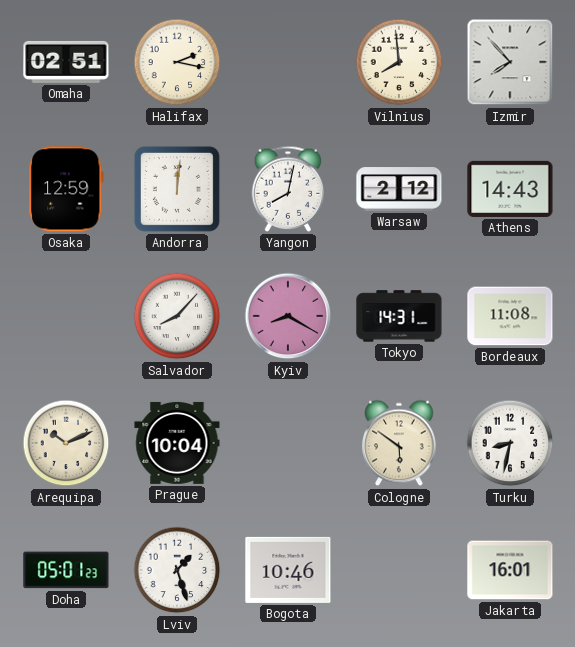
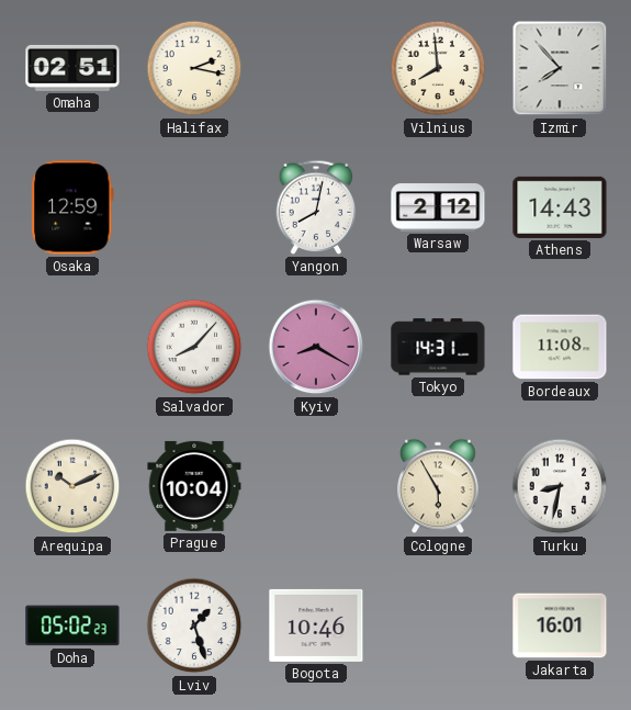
Andorra: 12:01 -> none (177, 189)
Cologne: 5:51 -> 5:55 (438, 486)
Doha: 05:01 -> 05:02 (72, 626)
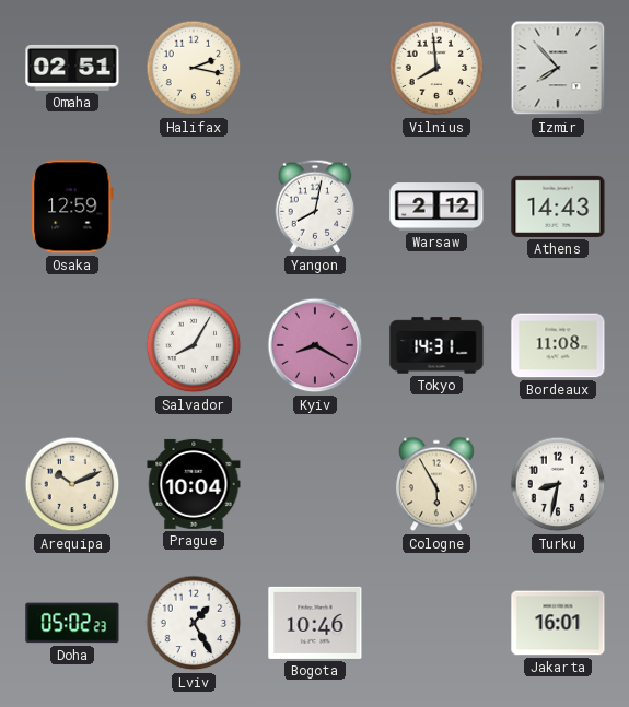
Salvador: 8:07 -> 8:05 (194, 345)
Lviv: 1:27 -> 1:25 (194, 623)
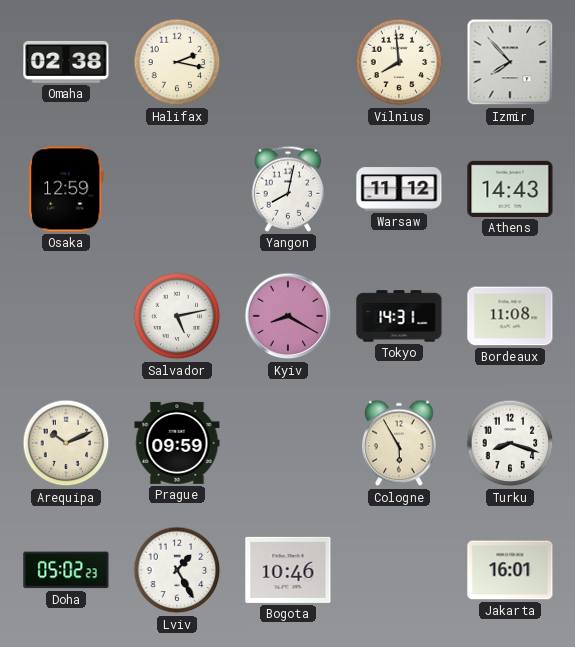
Omaha: 02:51 -> 02:38 (66, 62)
Warsaw: 2:12 -> 11:12 (399, 189)
Salvador: 8:05 -> 5:13 (177, 316)
Prague: 10:04 -> 09:59 (177, 443)
Turku: 8:32 -> 8:18 (510, 443)
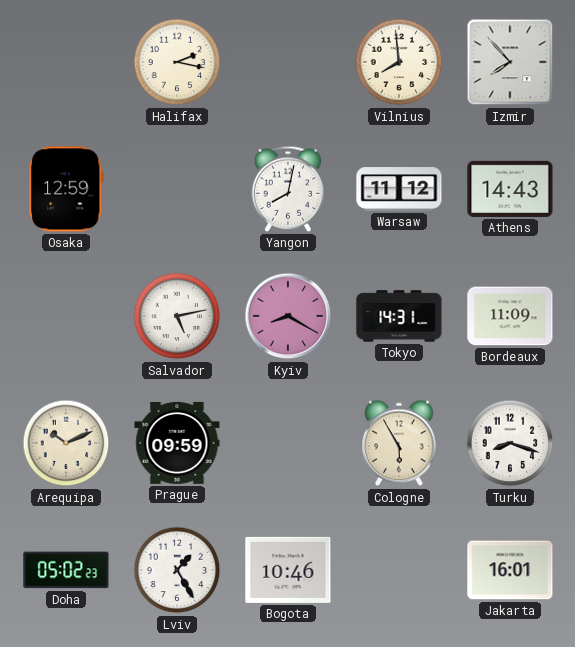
Omaha: 02:38 -> none (66, 62)
Bordeaux: 11:08 -> 11:09 (510, 316)
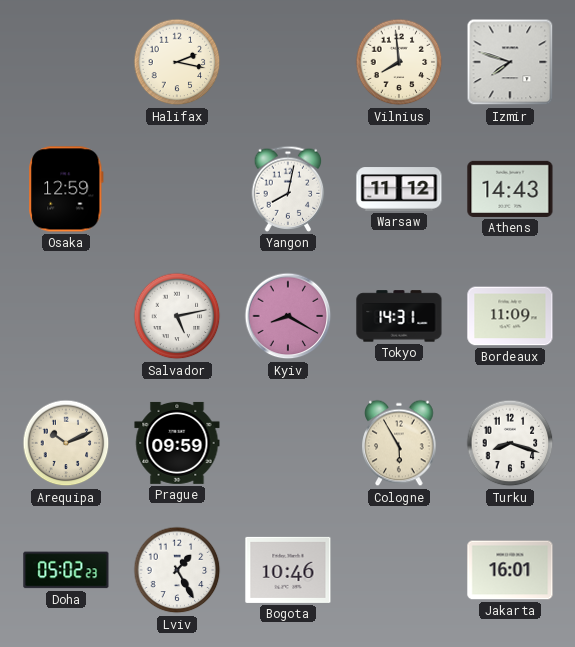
Izmir: 7:53 -> 7:48 (510, 62)
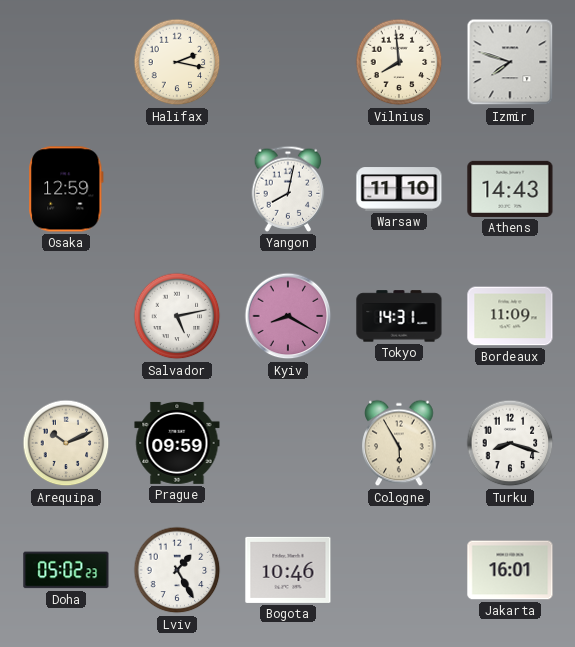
Warsaw: 11:12 -> 11:10 (399, 189)
